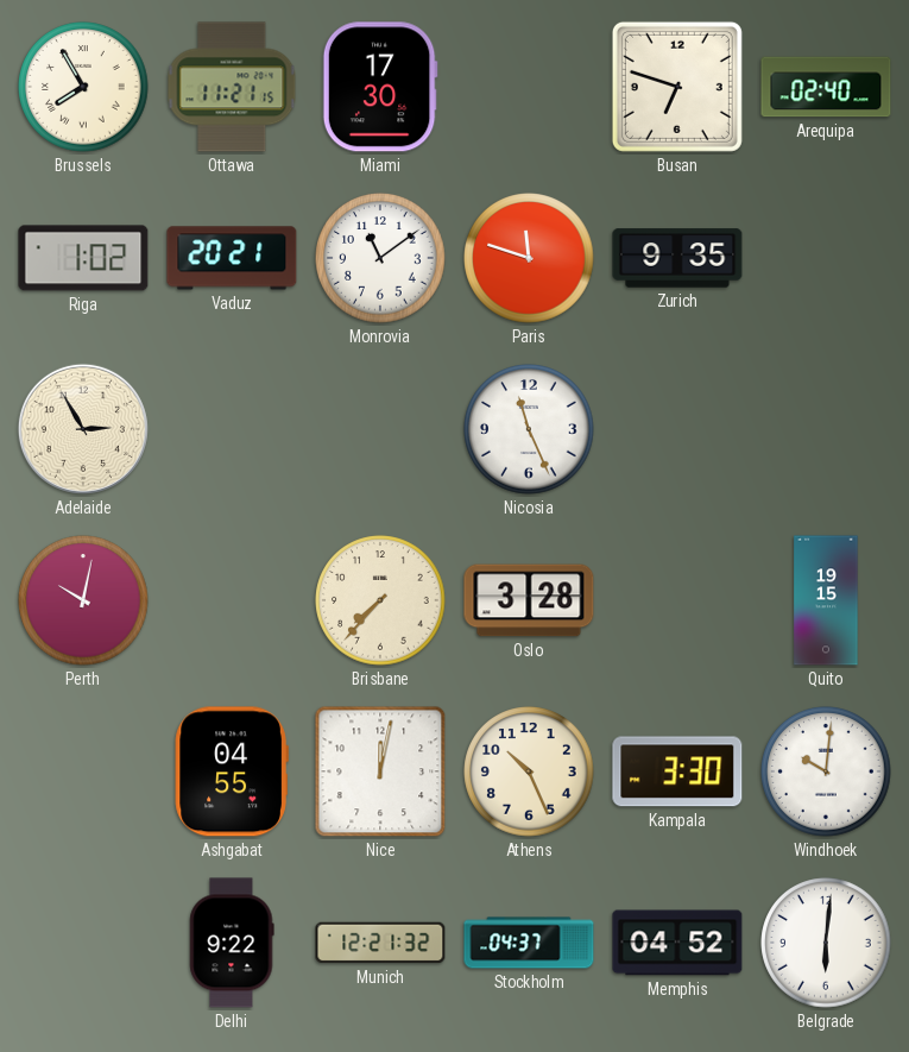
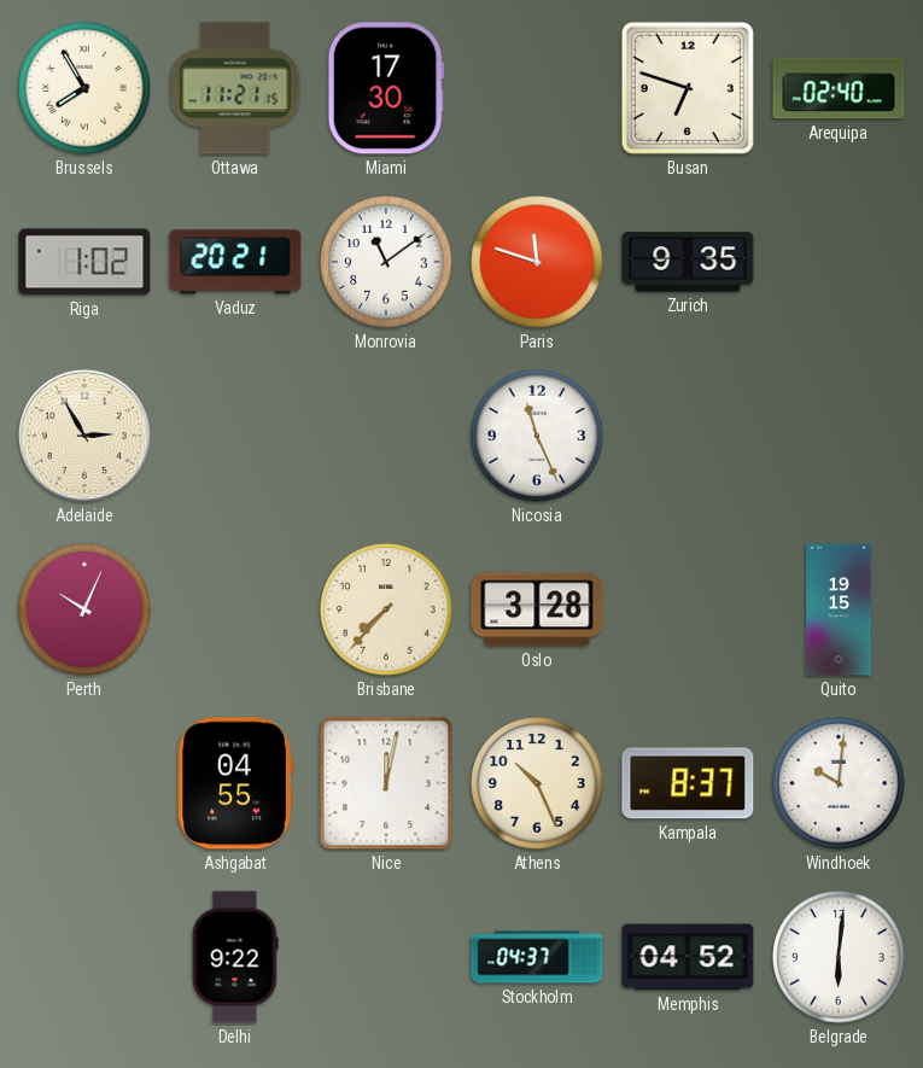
Perth: 10:02 -> 10:04 (84, 609)
Kampala: 3:30 -> 8:37 (688, 783)
Munich: 12:21 -> none (380, 943)
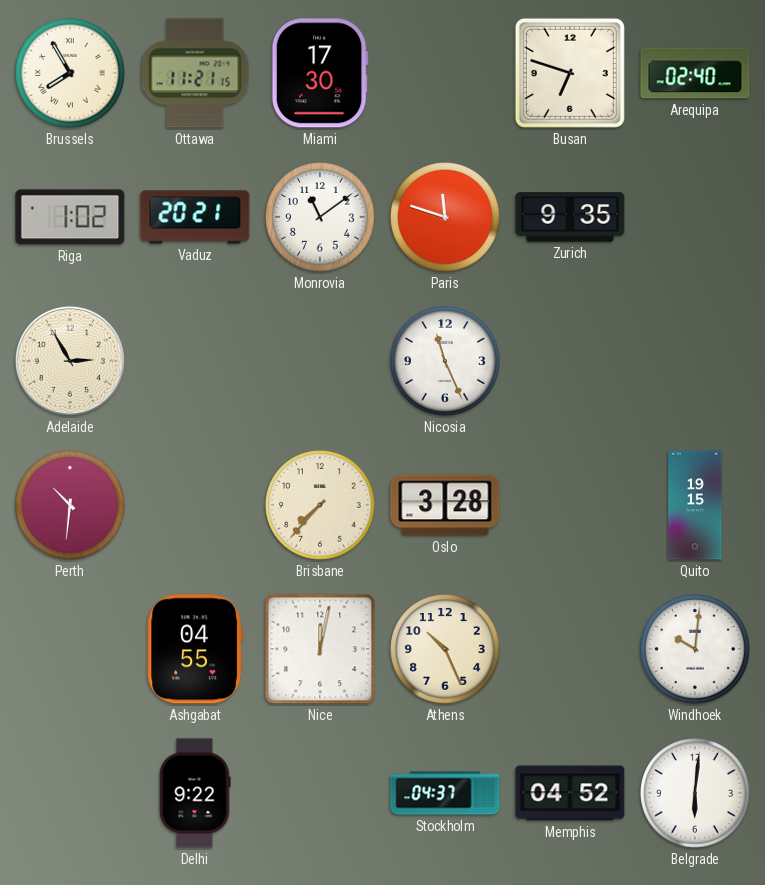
Perth: 10:04 -> 10:31 (70, 505)
Kampala: 8:37 -> none (688, 783)
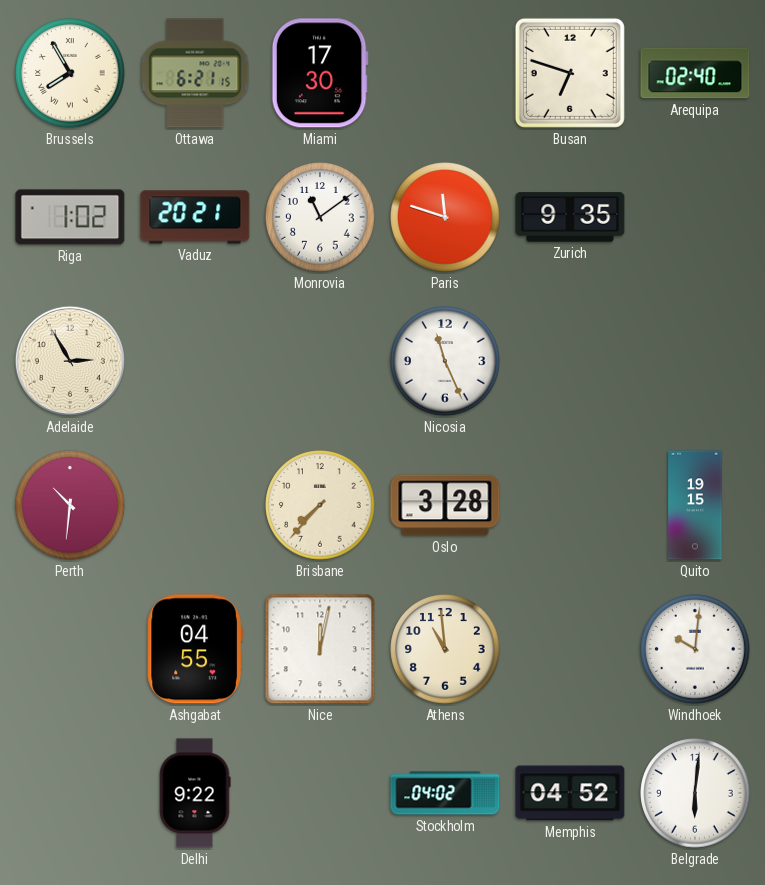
Ottawa: 11:21 -> 6:21 (195, 73)
Athens: 10:26 -> 10:59 (445, 649)
Stockholm: 04:37 -> 04:02 (445, 793)
